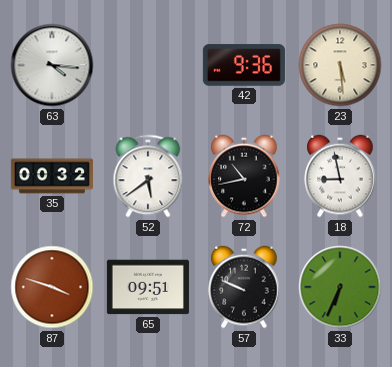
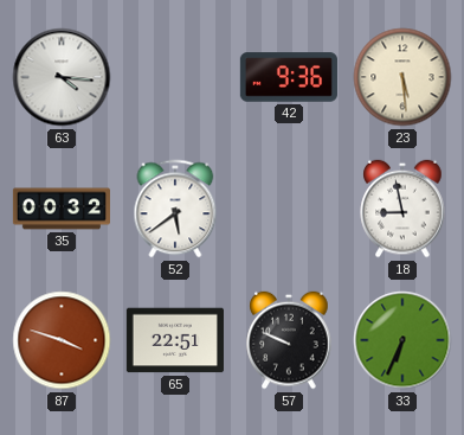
72: 10:43 -> none (244, 176)
65: 09:51 -> 22:51 (175, 340)
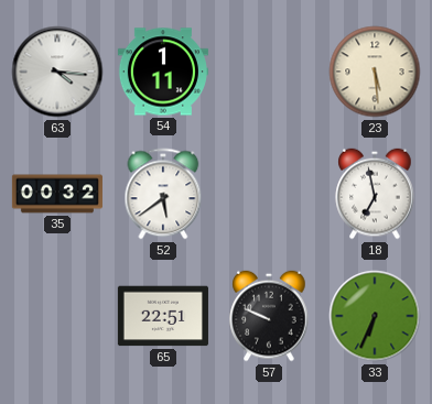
54: none -> 1:11 (163, 72)
42: 9:36 -> none (289, 77)
18: 8:58 -> 6:58 (375, 194)
87: 3:48 -> none (62, 340)
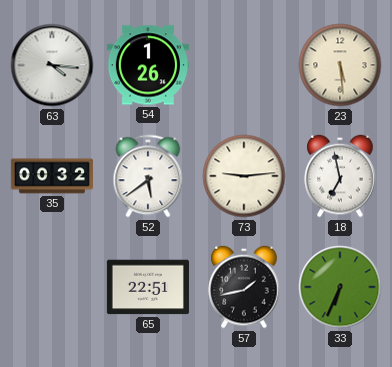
54: 1:11 -> 1:26 (148, 65)
73: none -> 9:14 (244, 176)
57: 9:49 -> 1:43 (244, 287)
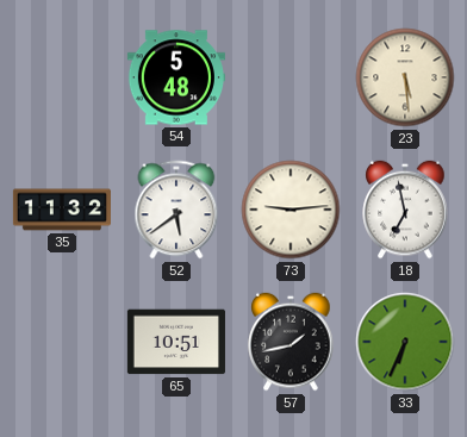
63: 4:16 -> none (52, 65)
54: 1:26 -> 5:48 (176, 77)
35: 00:32 -> 11:32 (62, 210)
65: 22:51 -> 10:51 (176, 342)
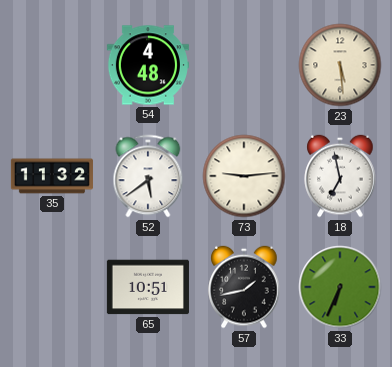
54: 5:48 -> 4:48 (148, 65)
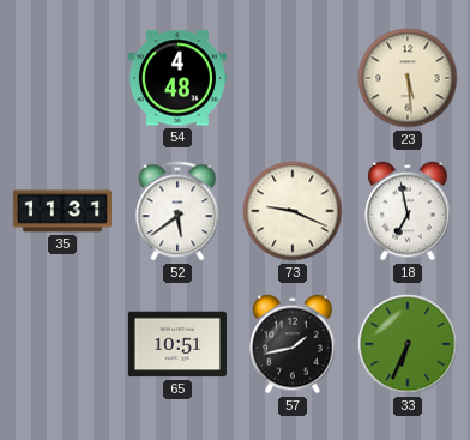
35: 11:32 -> 11:31 (62, 211)
73: 9:14 -> 9:19 (293, 211)
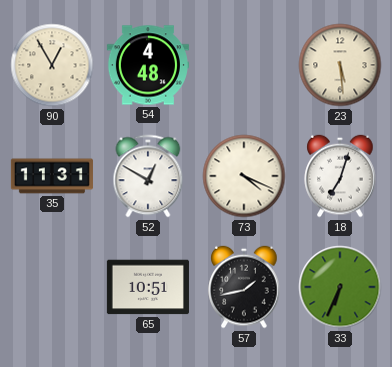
90: none -> 12:55 (52, 65)
52: 5:39 -> 12:50 (148, 176)
73: 9:19 -> 4:19 (244, 176)
18: 6:58 -> 7:03 (340, 176)
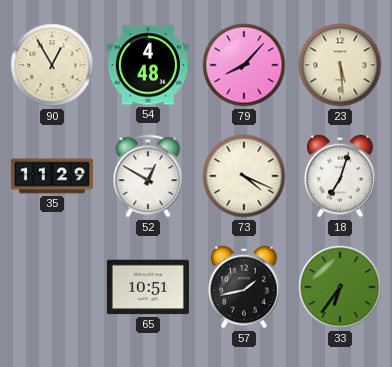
79: none -> 8:07 (244, 65)
35: 11:31 -> 11:29 (52, 176)
33: 6:34 -> 6:36 (340, 287)
